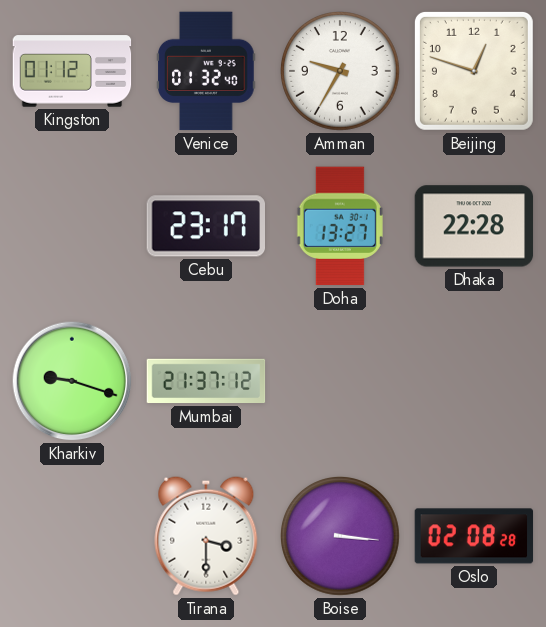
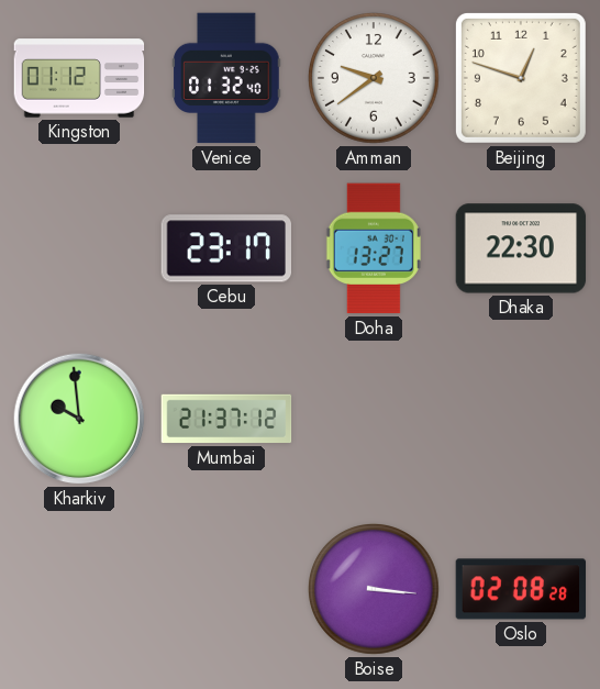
Amman: 9:35 -> 9:39 (375, 79)
Dhaka: 22:28 -> 22:30 (521, 248)
Kharkiv: 9:18 -> 9:59 (79, 419)
Tirana: 3:30 -> none (206, 536)
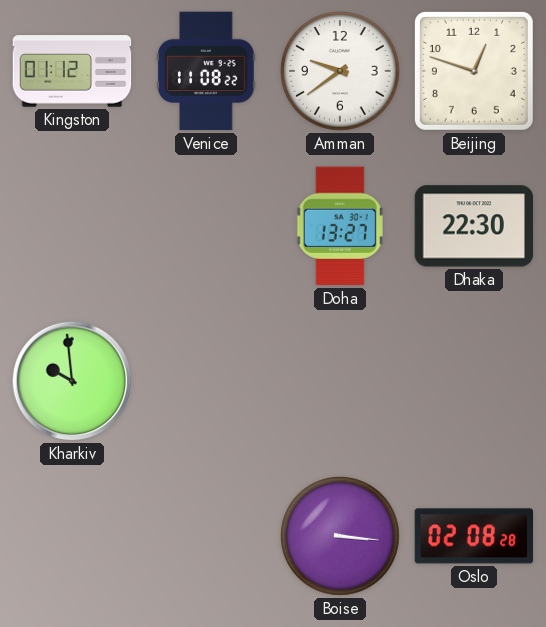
Venice: 01:32 -> 11:08 (206, 71)
Cebu: 23:17 -> none (225, 248)
Mumbai: 21:37 -> none (226, 419)
